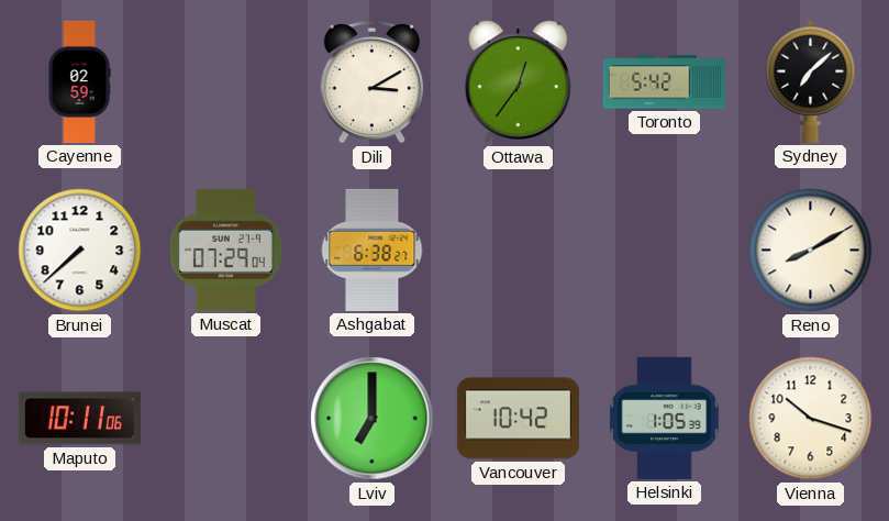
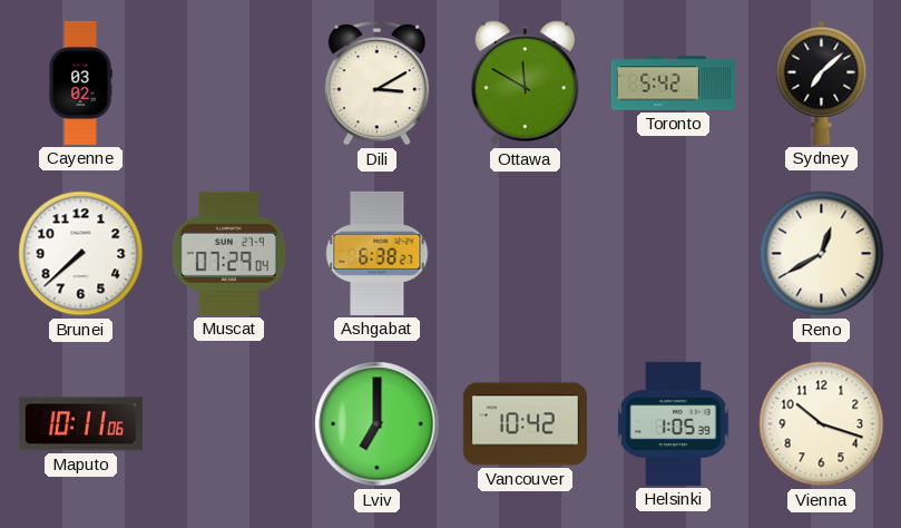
Cayenne: 02:59 -> 03:02 (80, 82)
Ottawa: 12:36 -> 11:50 (525, 84)
Reno: 8:10 -> 12:40 (822, 254)
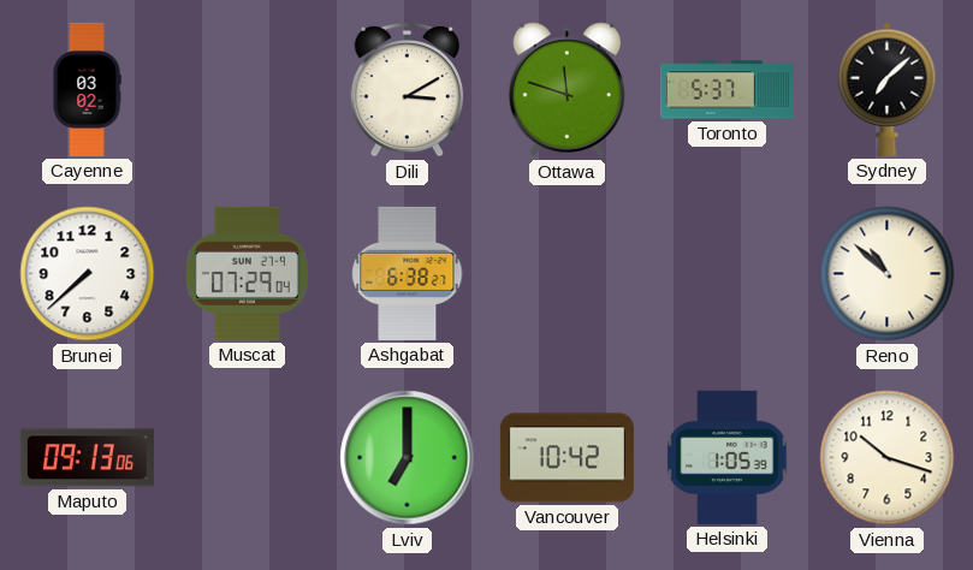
Ottawa: 11:50 -> 11:48 (566, 90)
Toronto: 5:42 -> 5:37 (726, 90)
Reno: 12:40 -> 10:52 (888, 274)
Maputo: 10:11 -> 09:13 (87, 458)
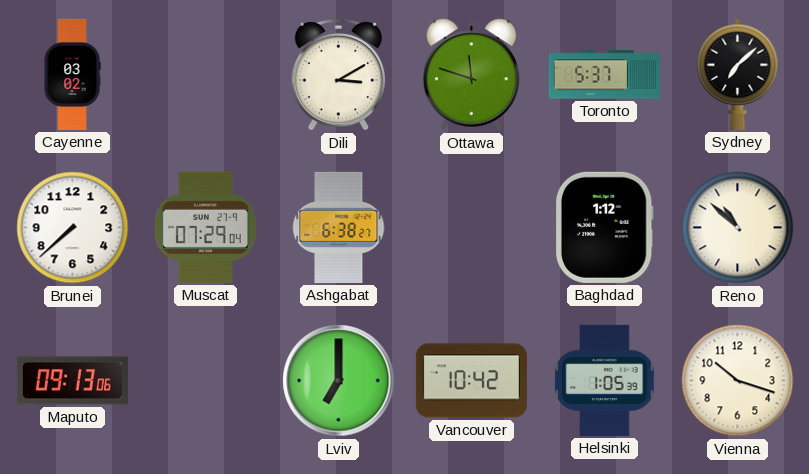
Baghdad: none -> 1:12 (604, 227)
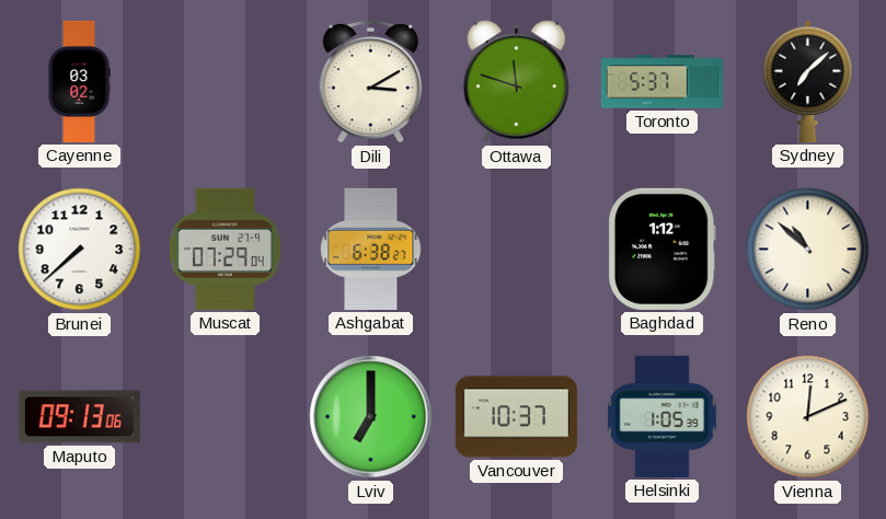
Vancouver: 10:42 -> 10:37 (516, 417)
Vienna: 10:18 -> 12:11 (808, 417)
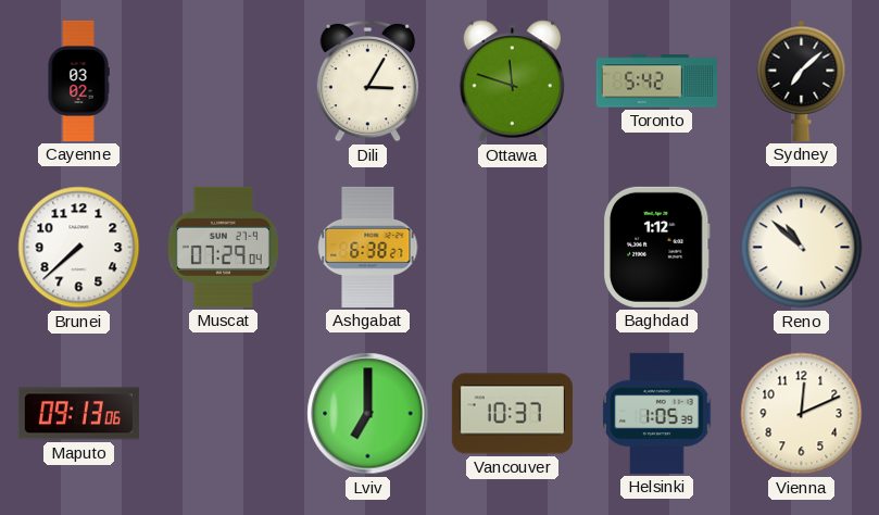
Dili: 3:10 -> 3:05 (368, 80)
Toronto: 5:37 -> 5:42 (656, 81)
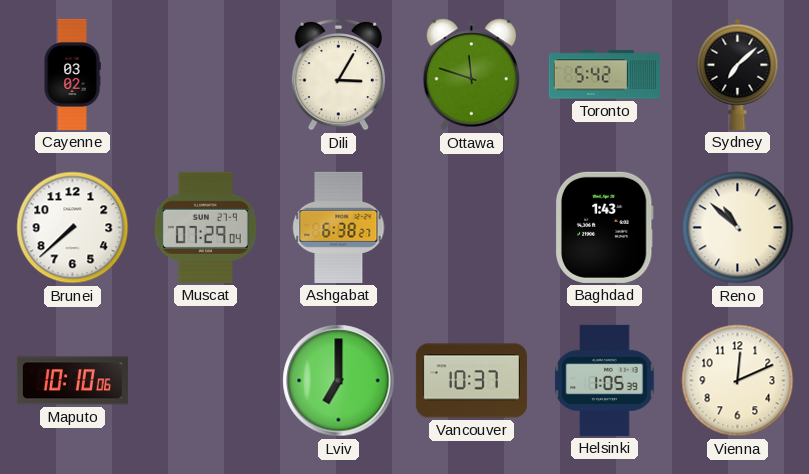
Baghdad: 1:12 -> 1:43 (604, 227)
Maputo: 09:13 -> 10:10 (72, 381)
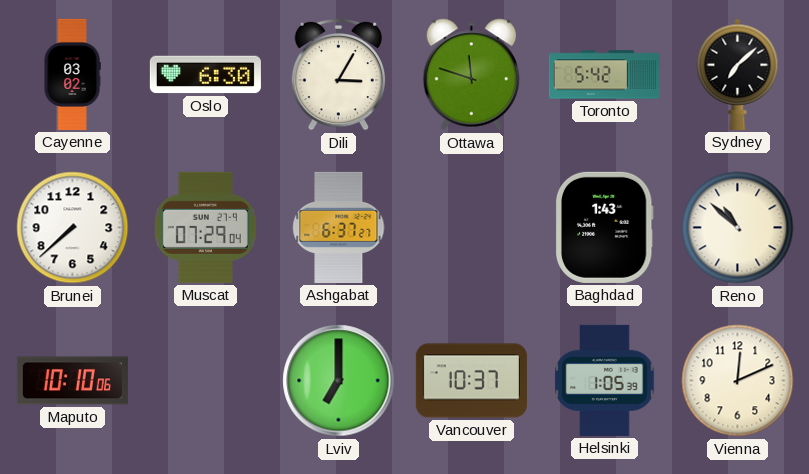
Oslo: none -> 6:30 (205, 75)
Ashgabat: 6:38 -> 6:37 (339, 227)
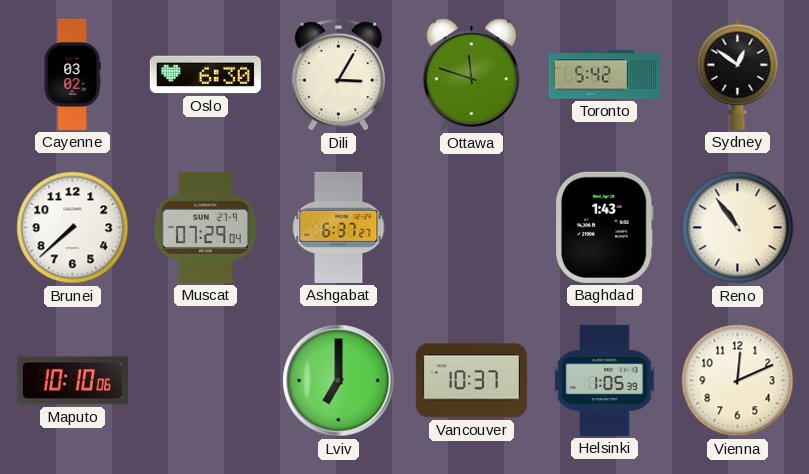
Sydney: 7:08 -> 12:51 (738, 74)
Reno: 10:52 -> 10:54 (738, 228)
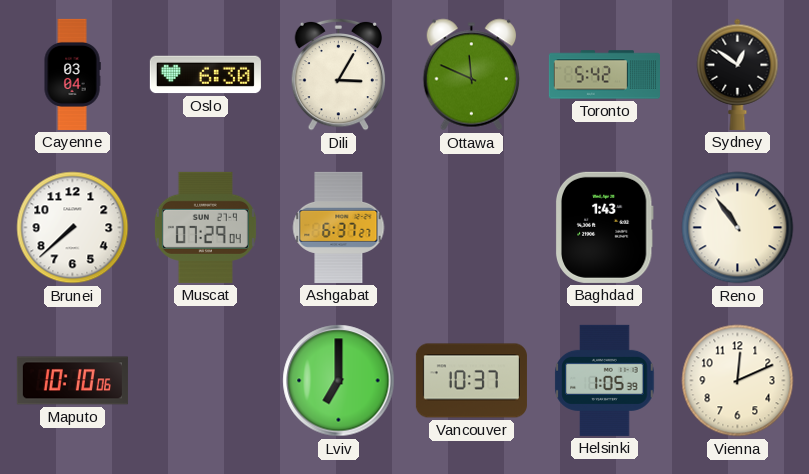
Cayenne: 03:02 -> 03:04 (72, 74)
Ottawa: 11:48 -> 11:49 (471, 75)
